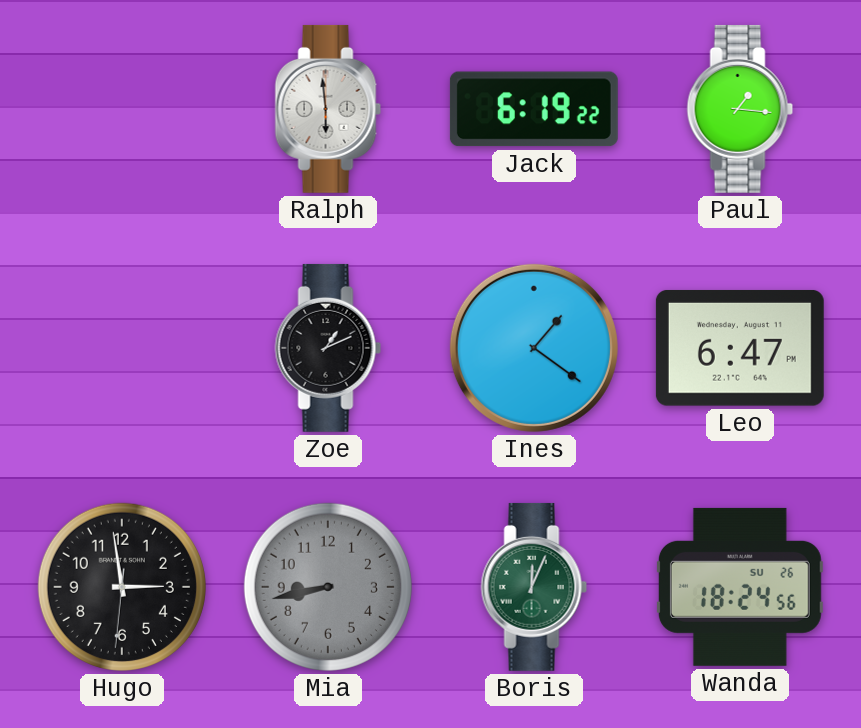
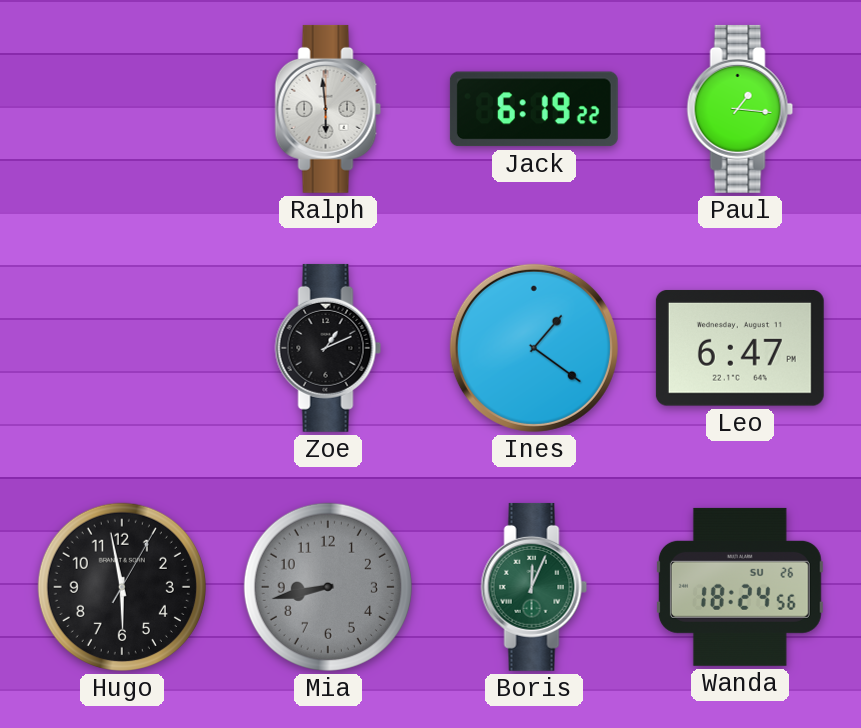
Hugo: 2:58 -> 5:58 (122, 587)
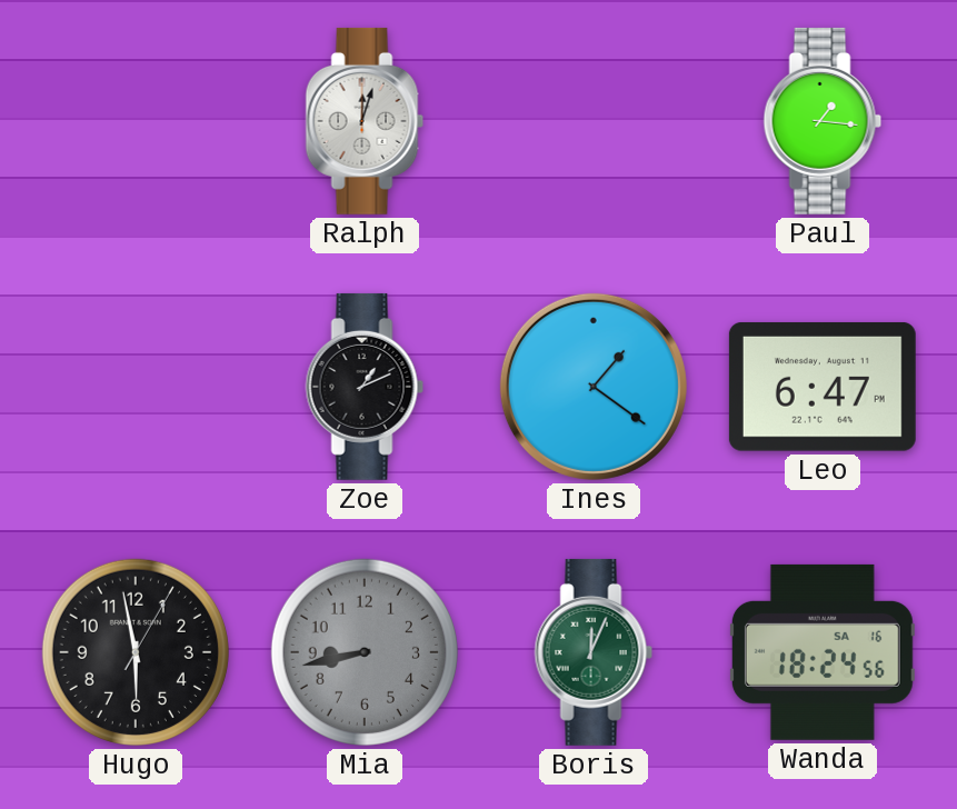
Ralph: 5:59 -> 12:03 (365, 121)
Jack: 6:19 -> none (534, 109)
Wanda date: SU 26 -> SA 16 (823, 652)
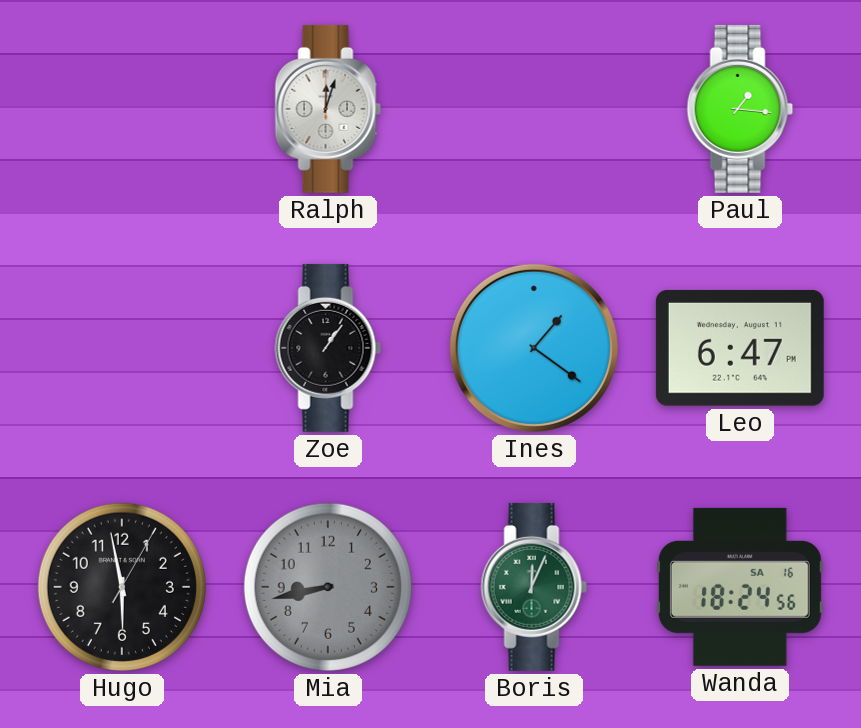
Zoe: 1:11 -> 1:06 (328, 348)
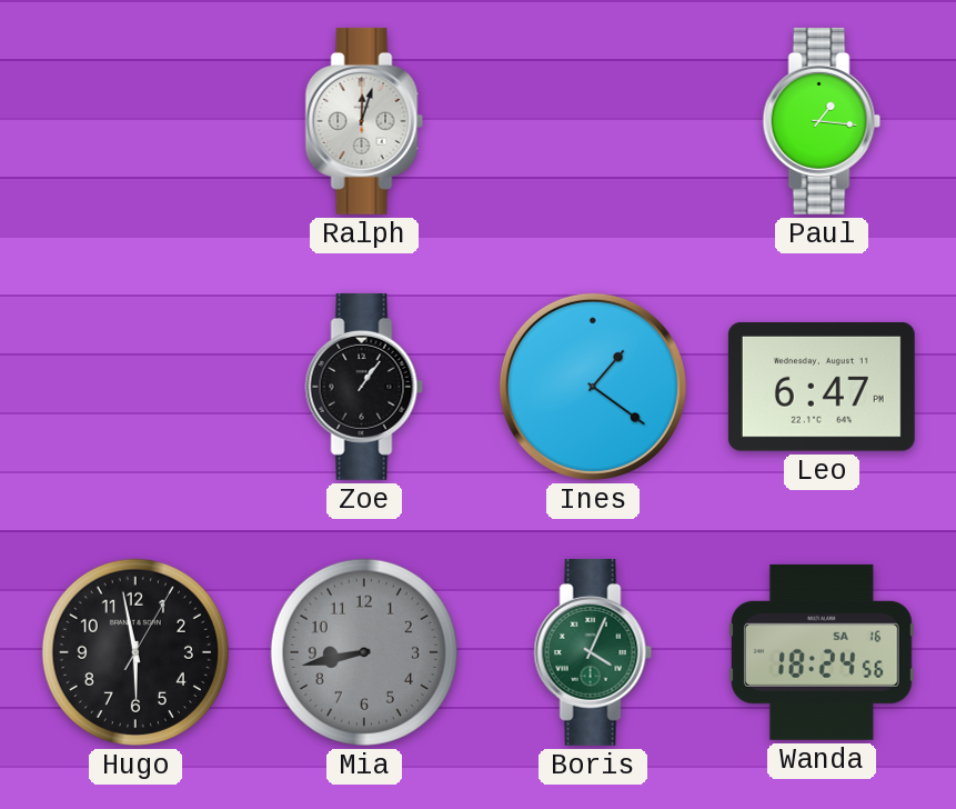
Boris: 12:04 -> 4:04 (593, 652)
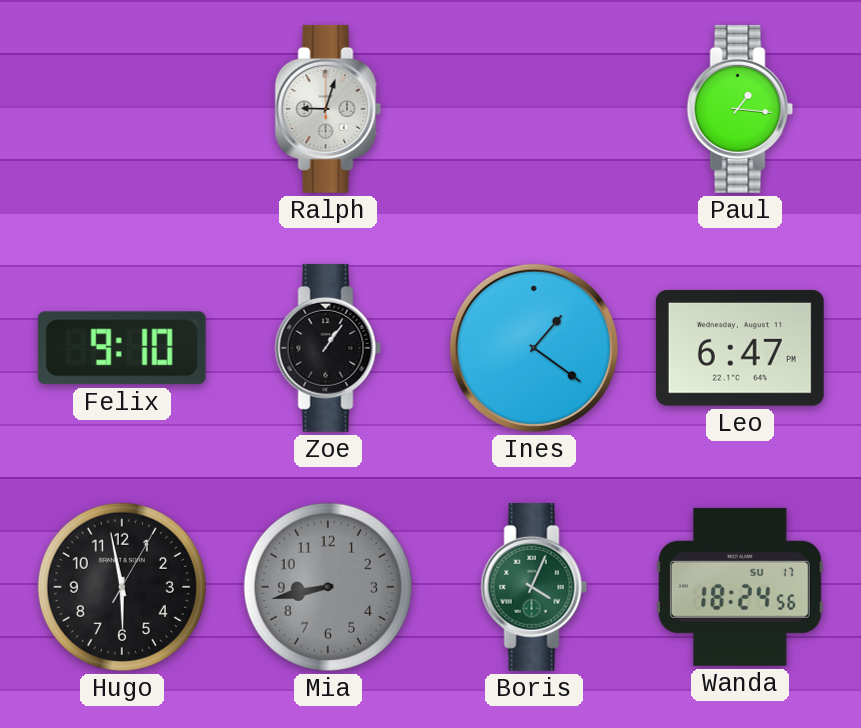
Ralph: 12:03 -> 9:03 (328, 109)
Felix: none -> 9:10 (122, 348)
Wanda date: SA 16 -> SU 17 (740, 587)
